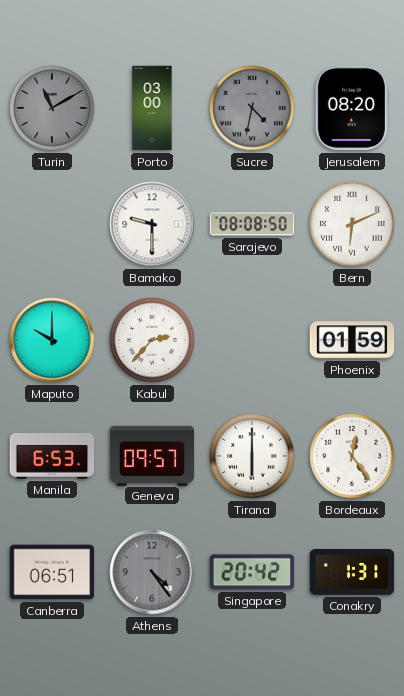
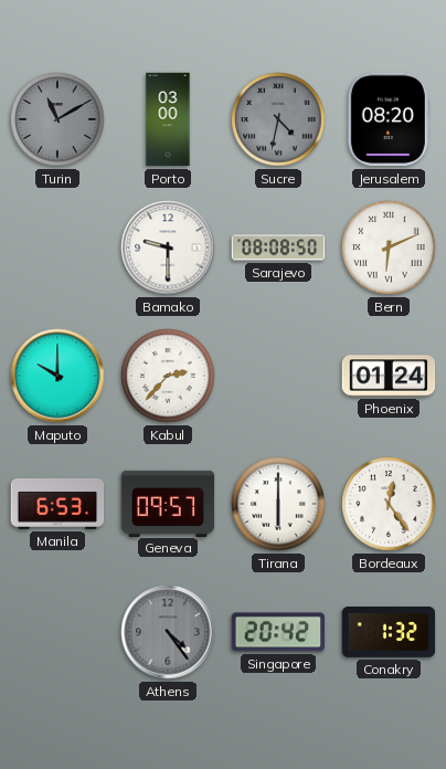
Phoenix: 01:59 -> 01:24 (389, 376)
Canberra: 06:51 -> none (52, 572)
Conakry: 1:31 -> 1:32 (389, 632)
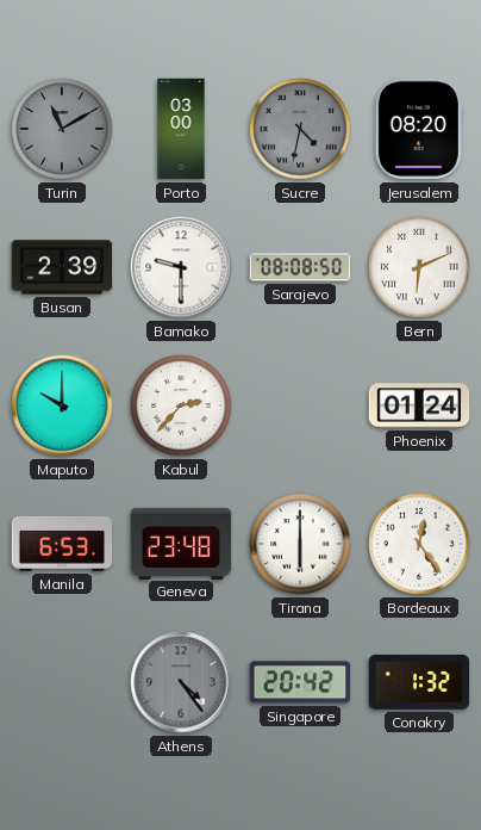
Busan: none -> 2:39 (62, 267)
Geneva: 09:57 -> 23:48 (181, 543)
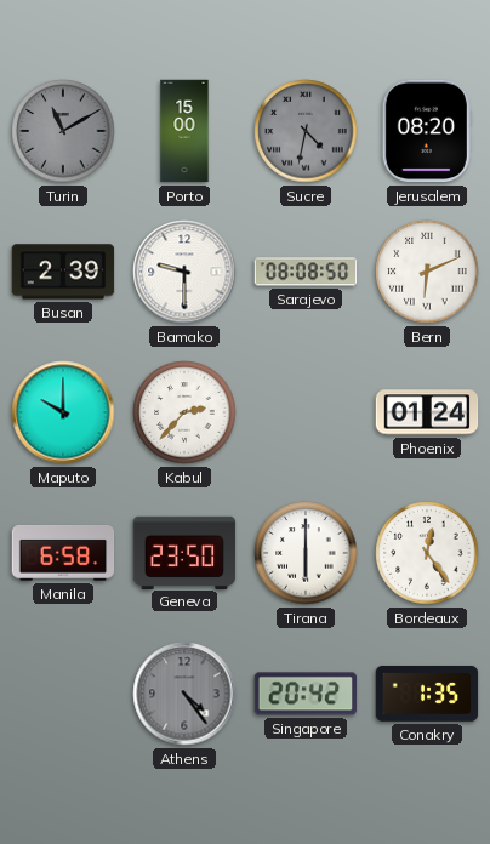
Porto: 03:00 -> 15:00 (184, 131)
Manila: 6:53 -> 6:58 (63, 553)
Geneva: 23:48 -> 23:50 (184, 552)
Conakry: 1:32 -> 1:35 (427, 694)
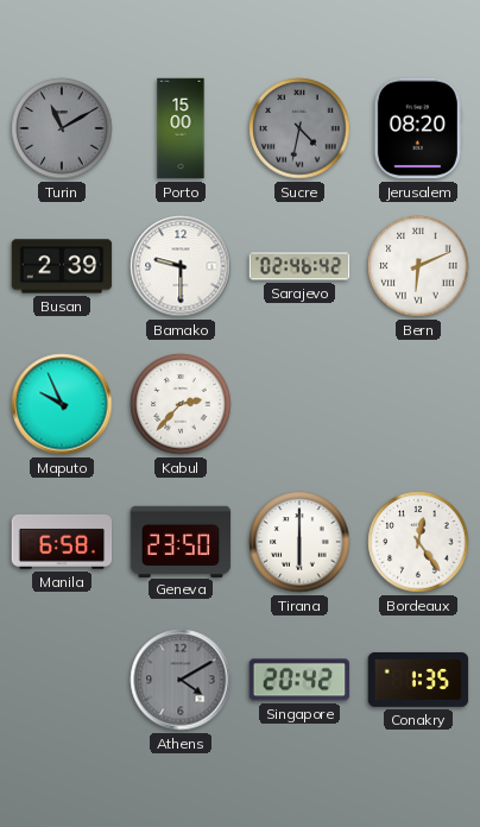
Sarajevo: 08:08 -> 02:46 (299, 266)
Maputo: 10:00 -> 9:56 (62, 404)
Phoenix: 01:24 -> none (427, 412)
Athens: 4:24 -> 4:10 (181, 680)
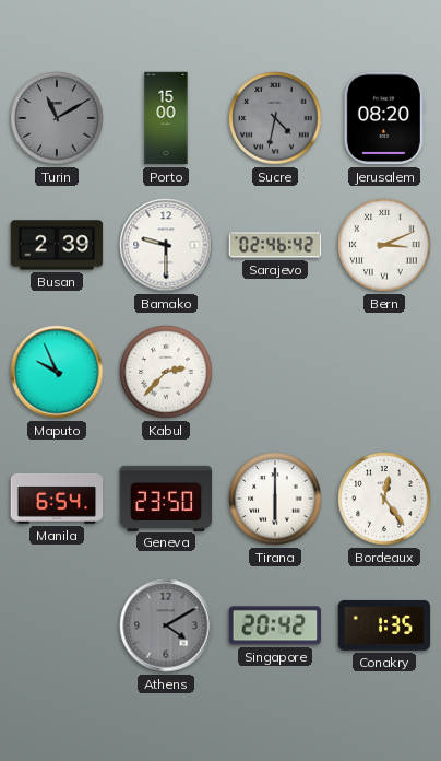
Bern: 6:11 -> 3:11 (384, 245)
Manila: 6:58 -> 6:54 (57, 499)
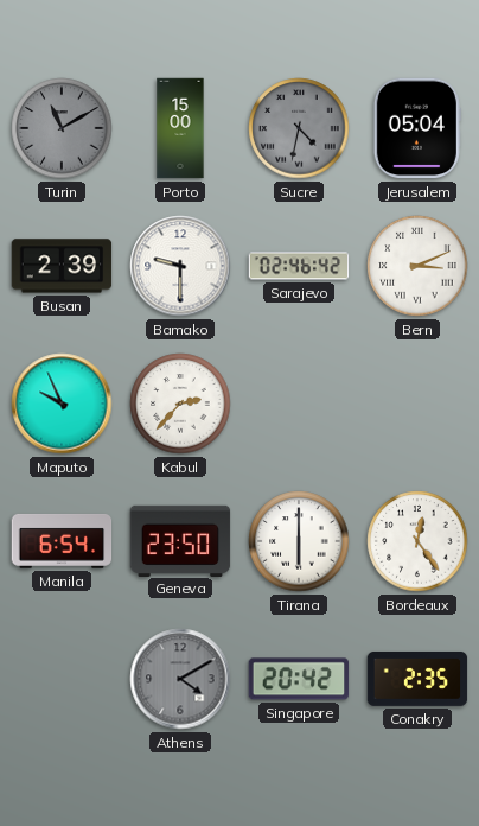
Jerusalem: 08:20 -> 05:04 (417, 128)
Conakry: 1:35 -> 2:35 (417, 679)
